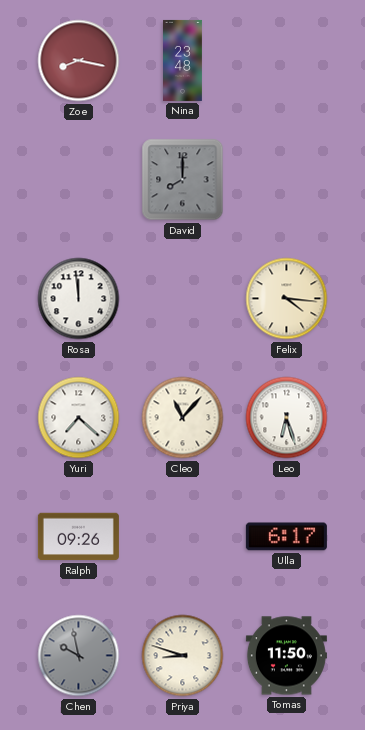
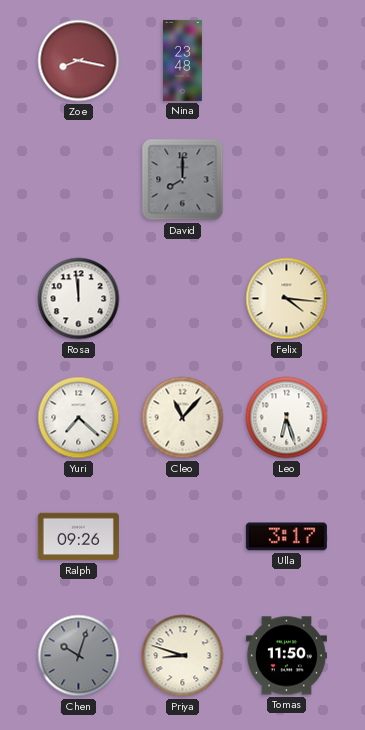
Ulla: 6:17 -> 3:17 (286, 537)
Chen: 9:58 -> 10:03 (79, 656)
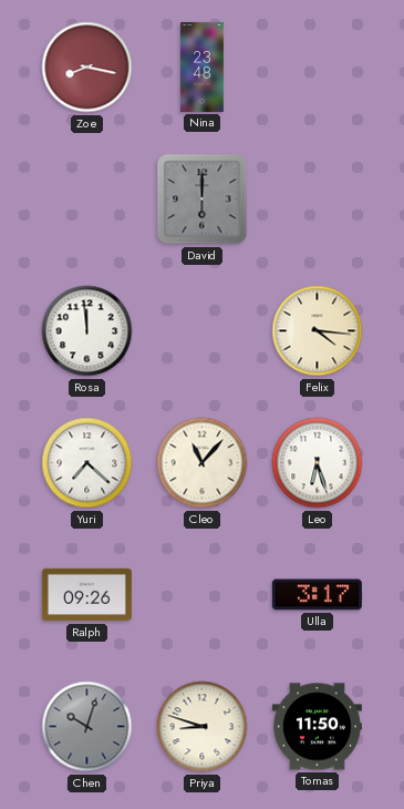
David: 8:00 -> 6:00 (203, 199)
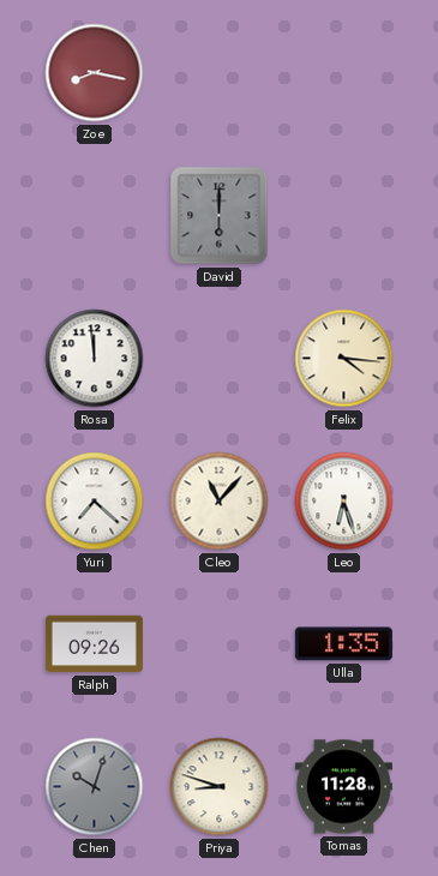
Nina: 23:48 -> none (203, 66)
Ulla: 3:17 -> 1:35 (343, 644)
Tomas: 11:50 -> 11:28 (343, 787)
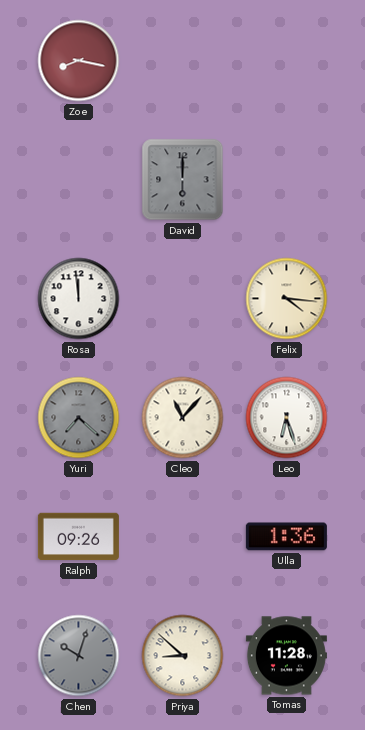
Yuri dial: white -> grey (79, 418)
Ulla: 1:35 -> 1:36 (286, 537)
Priya: 8:48 -> 8:52 (183, 656)
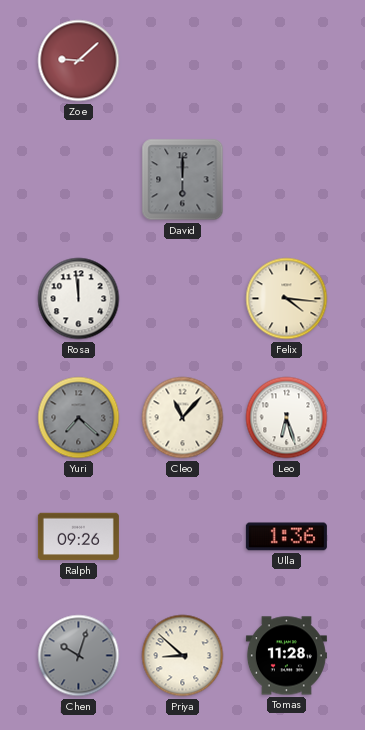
Zoe: 8:17 -> 9:08 (79, 61)
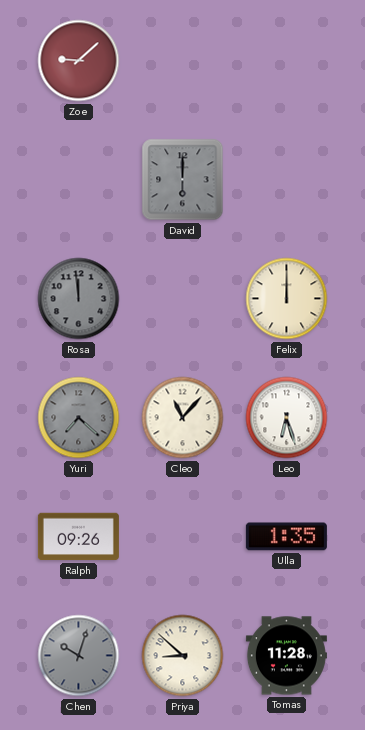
Rosa dial: white -> grey (79, 299)
Felix: 4:16 -> 12:00 (287, 299)
Ulla: 1:36 -> 1:35 (286, 537)
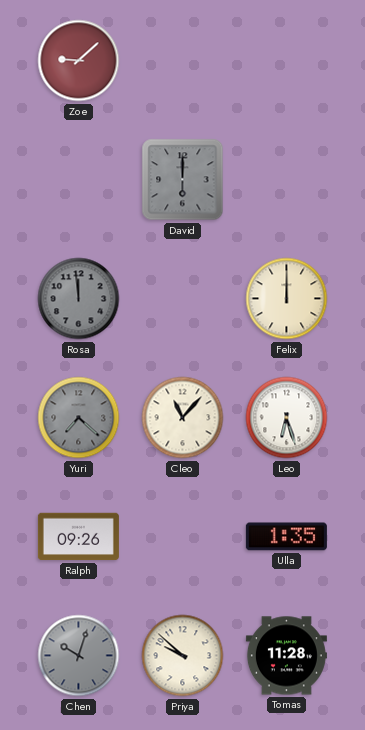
Priya: 8:52 -> 9:52 (183, 656)
